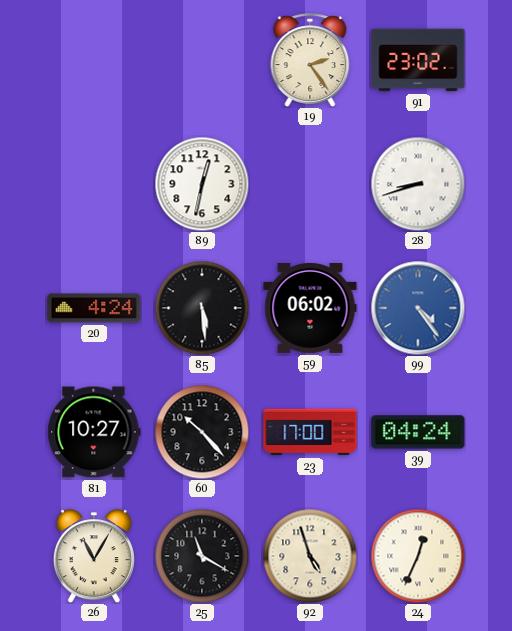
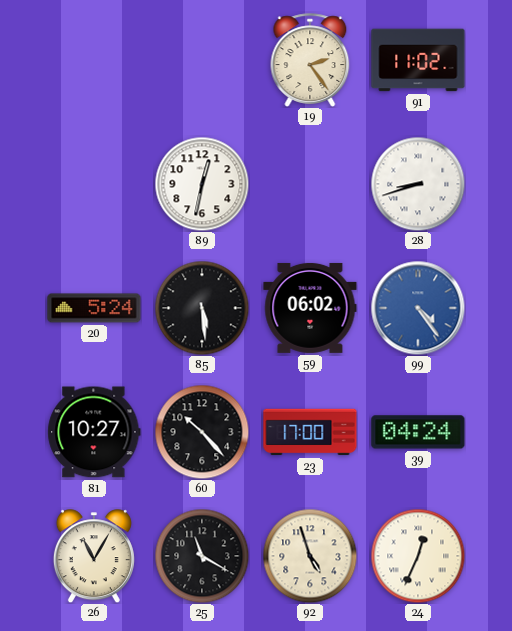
91: 23:02 -> 11:02 (418, 60)
20: 4:24 -> 5:24 (94, 308)
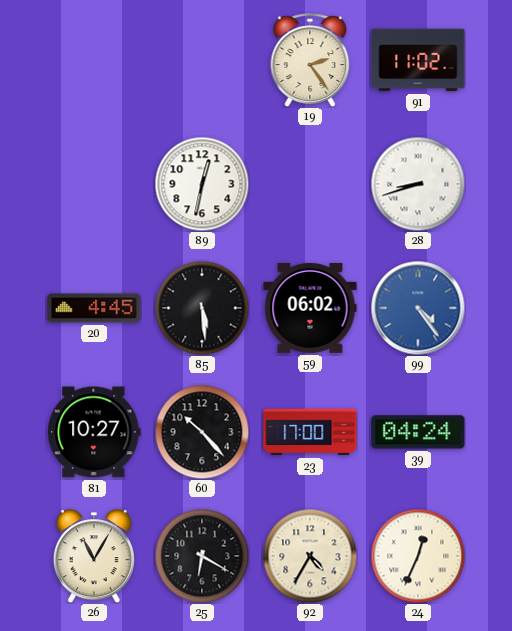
20: 5:24 -> 4:45 (94, 308)
25: 11:20 -> 6:20 (202, 556)
92: 4:57 -> 4:35 (310, 556)
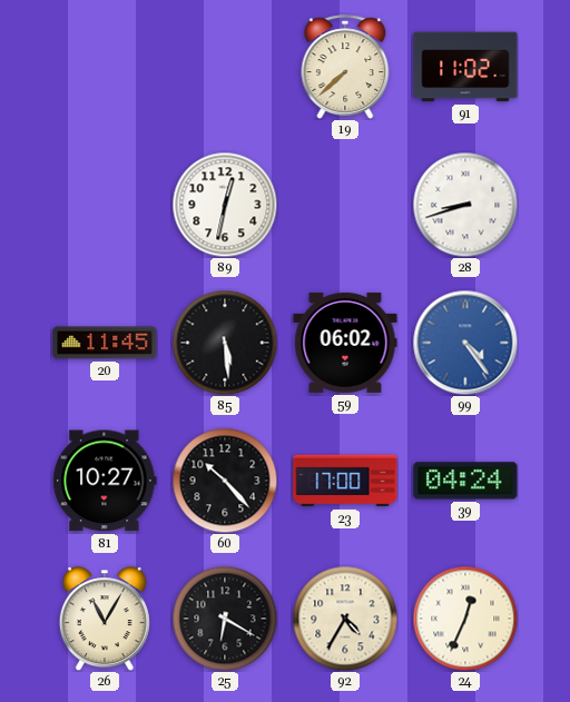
19: 2:24 -> 7:38 (345, 67)
20: 4:45 -> 11:45 (105, 343)
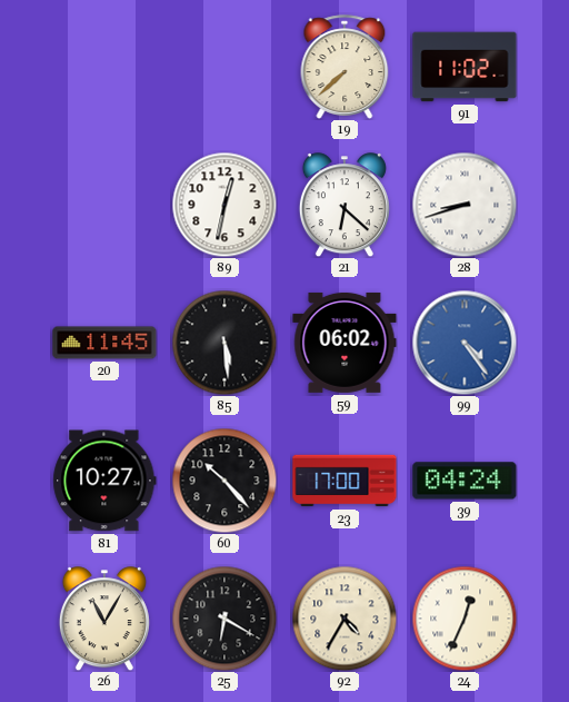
21: none -> 6:22 (345, 205)
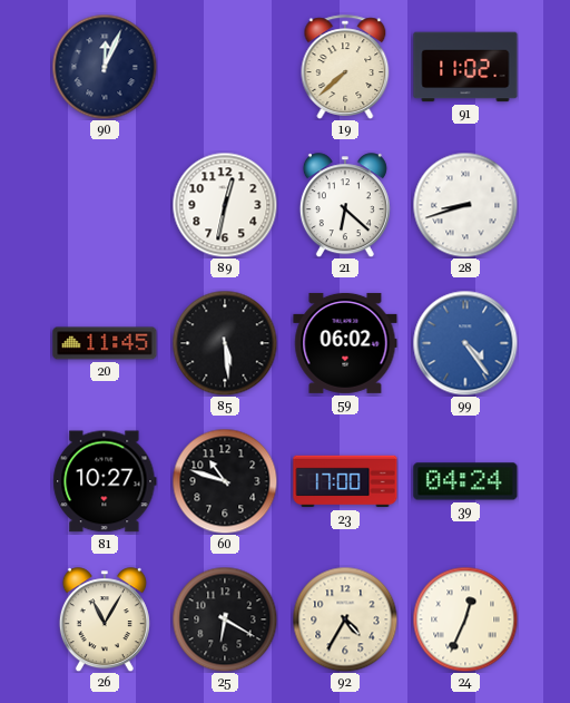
90: none -> 12:04 (105, 67)
60: 10:23 -> 10:48 (225, 481)
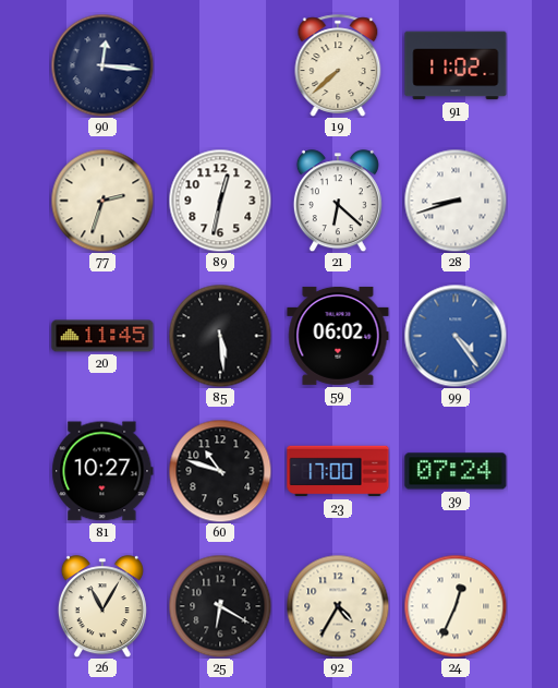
90: 12:04 -> 12:16 (102, 65)
77: none -> 2:33 (102, 201)
39: 04:24 -> 07:24 (456, 471)
